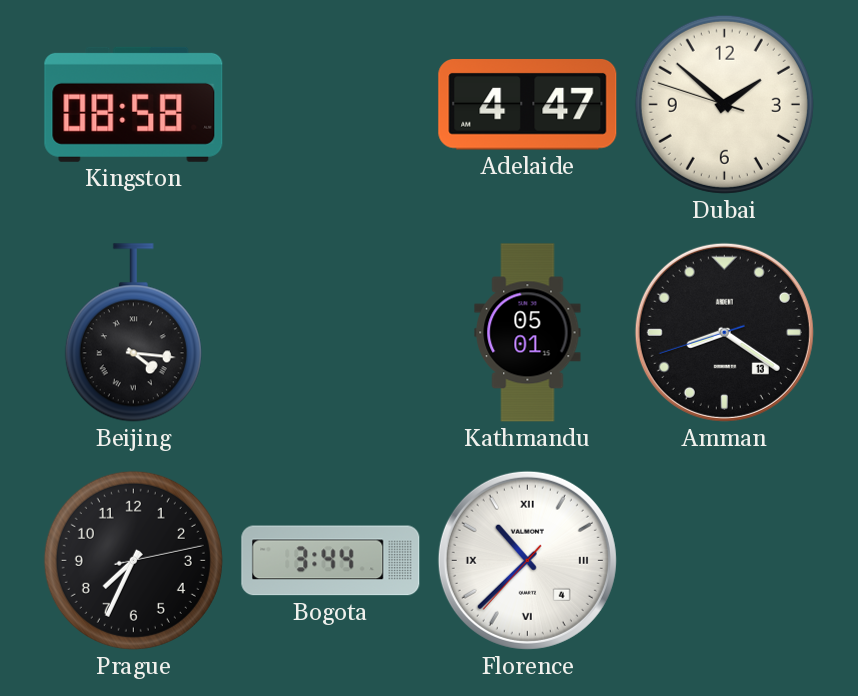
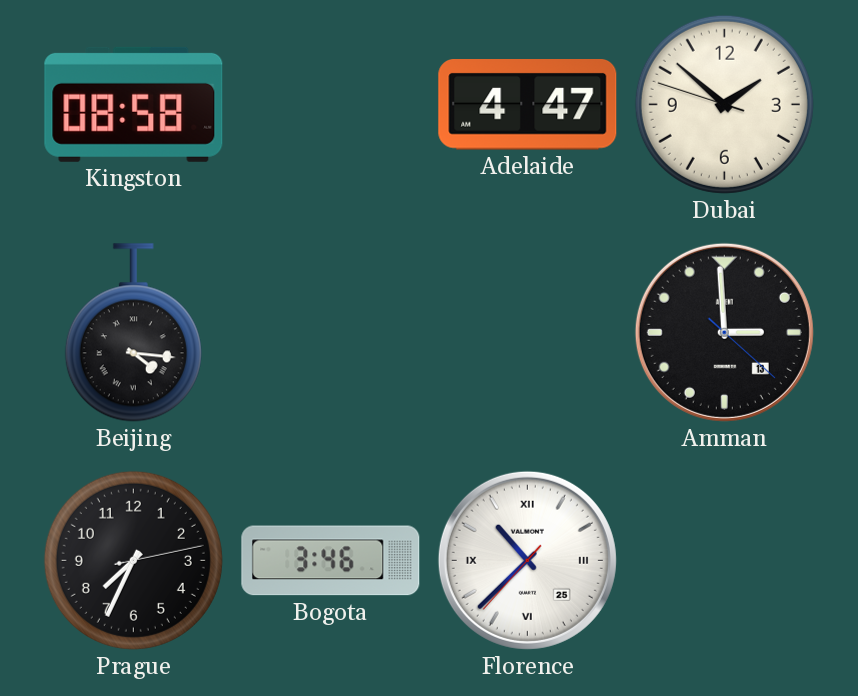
Kathmandu: 05:01 -> none (528, 333)
Amman: 8:20 -> 2:59 (724, 332)
Bogota: 3:44 -> 3:46 (331, 561)
Florence date: 4 -> 25 (527, 560)
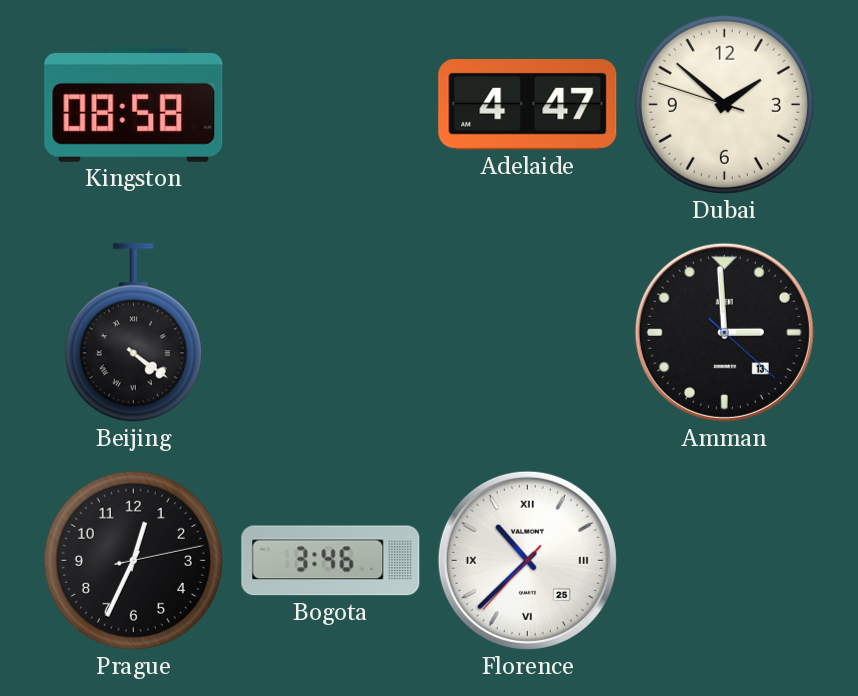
Beijing: 4:16 -> 4:21 (133, 333)
Prague: 7:34 -> 12:34 (133, 560)
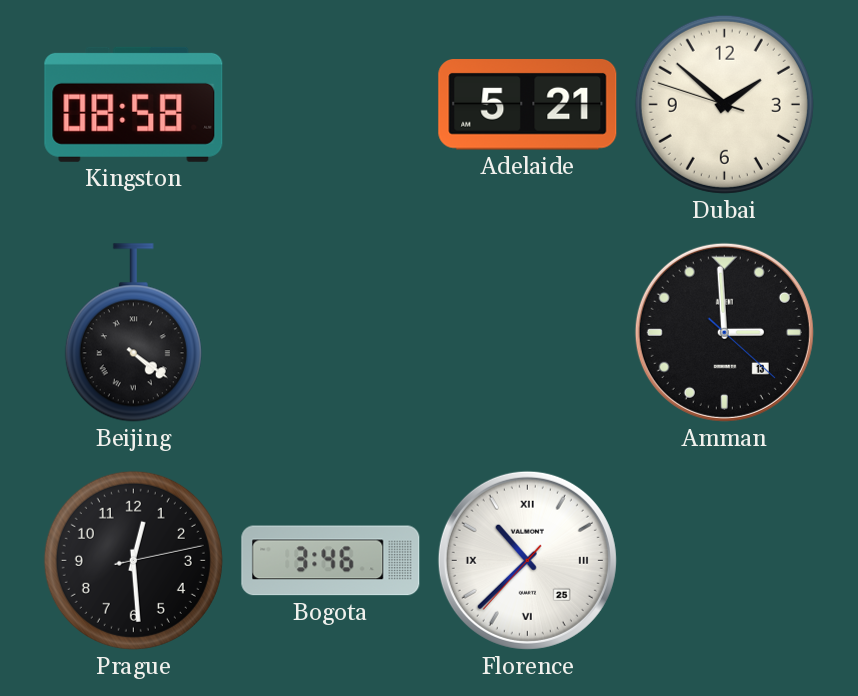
Adelaide: 4:47 -> 5:21 (528, 105)
Prague: 12:34 -> 12:29 (133, 560)
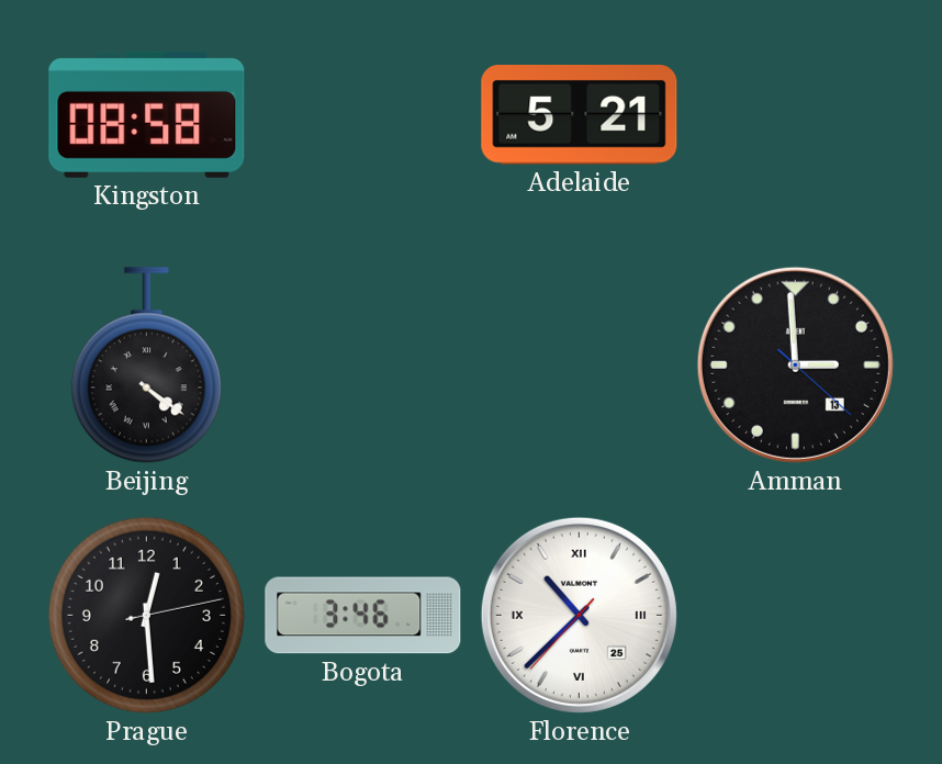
Dubai: 1:51 -> none (724, 104)
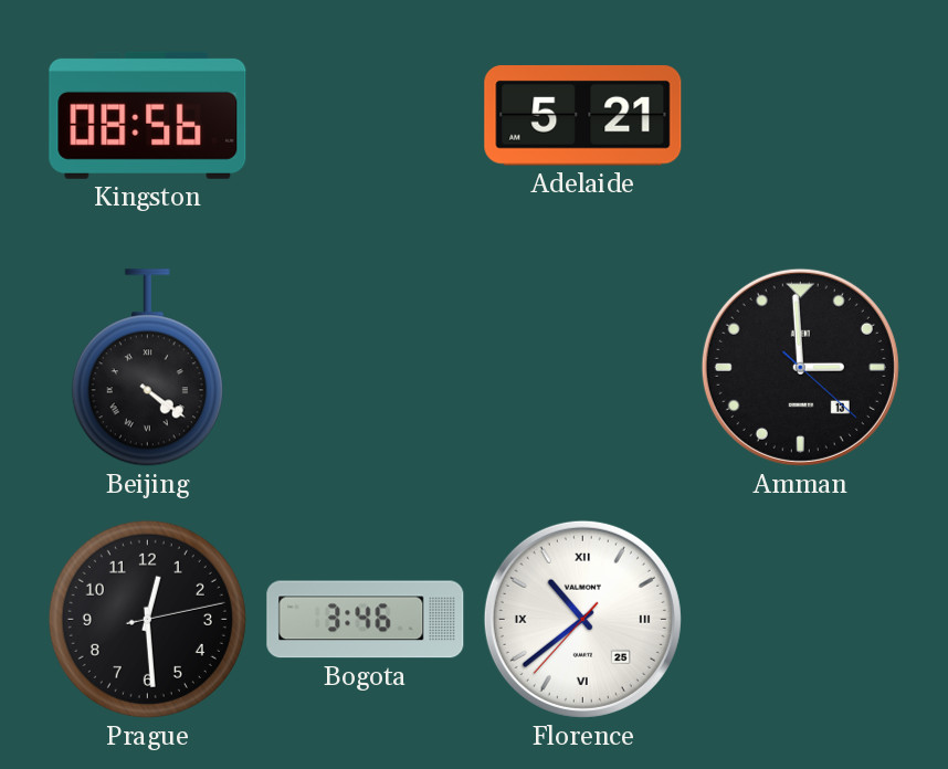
Kingston: 08:58 -> 08:56 (148, 115)
Florence: 10:37 -> 10:38 (582, 619)
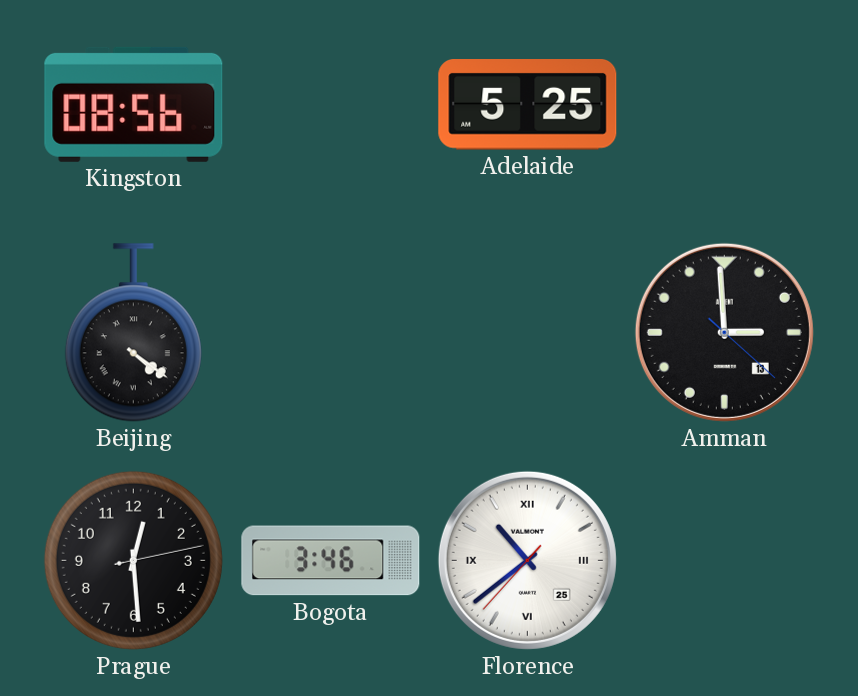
Adelaide: 5:21 -> 5:25 (528, 105)
